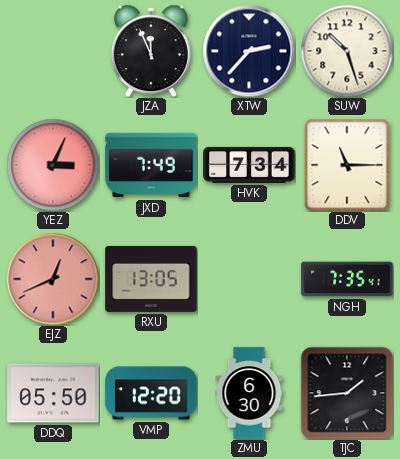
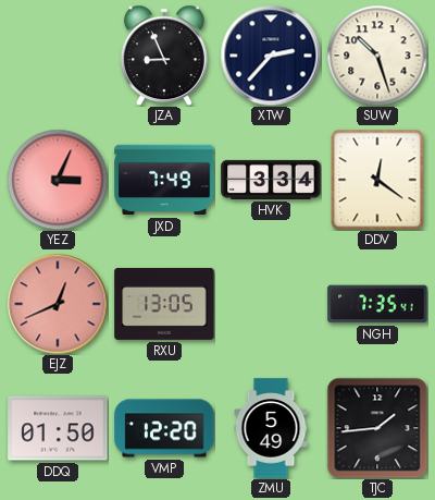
JZA: 11:56 -> 8:56 (164, 56)
HVK: 7:34 -> 3:34 (271, 180)
DDV: 11:15 -> 12:21 (377, 180)
DDQ: 05:50 -> 01:50 (58, 428)
ZMU: 6:30 -> 5:49 (271, 428)
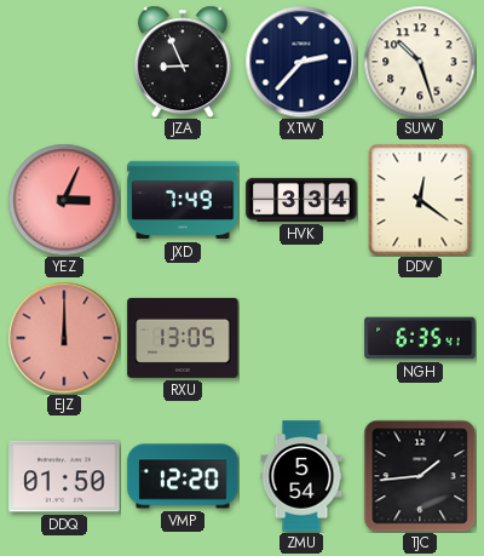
EJZ: 12:41 -> 12:00 (64, 338)
NGH: 7:35 -> 6:35 (420, 338)
ZMU: 5:49 -> 5:54 (301, 476)
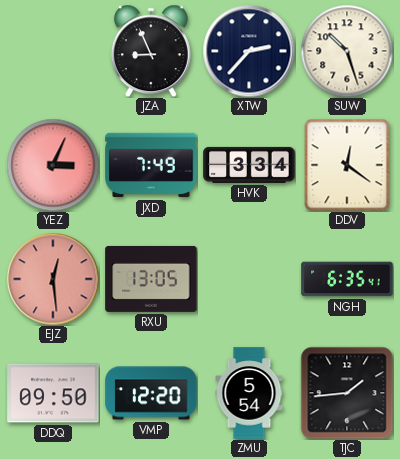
EJZ: 12:00 -> 12:29 (53, 279)
DDQ: 01:50 -> 09:50 (53, 393)
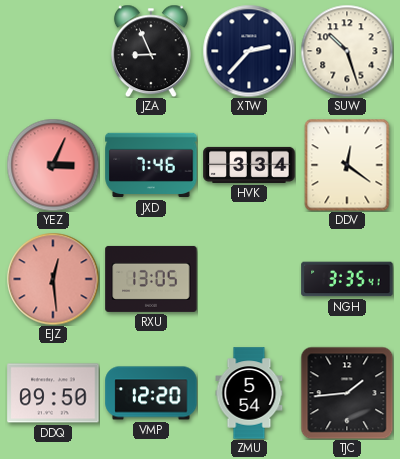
JXD: 7:49 -> 7:46 (151, 165)
NGH: 6:35 -> 3:35 (347, 279)
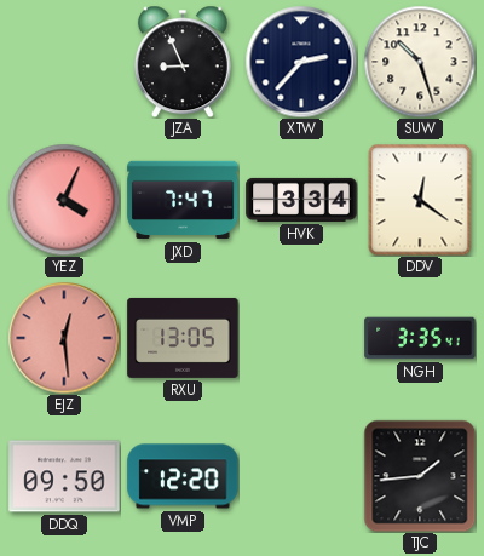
YEZ: 3:04 -> 4:04 (64, 200)
JXD: 7:46 -> 7:47 (183, 200)
ZMU: 5:54 -> none (249, 393)
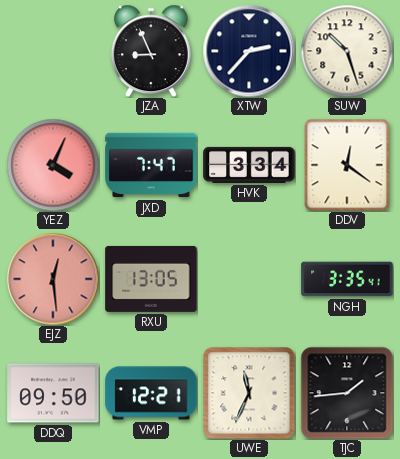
VMP: 12:20 -> 12:21 (151, 393)
UWE: none -> 11:34 (249, 393)
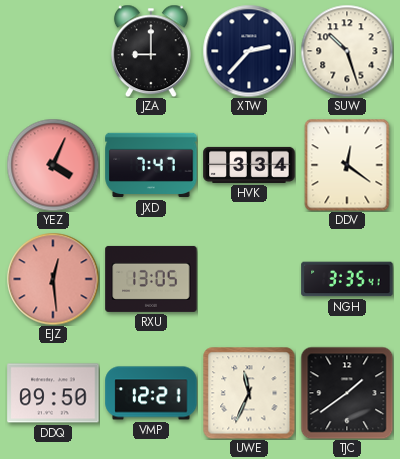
JZA: 8:56 -> 9:00 (151, 51)
TJC: 1:44 -> 1:39 (347, 393)
